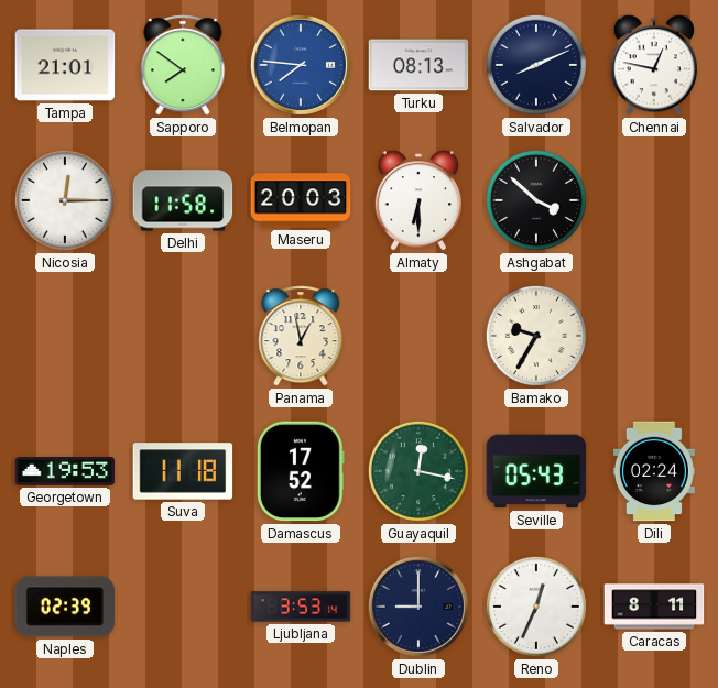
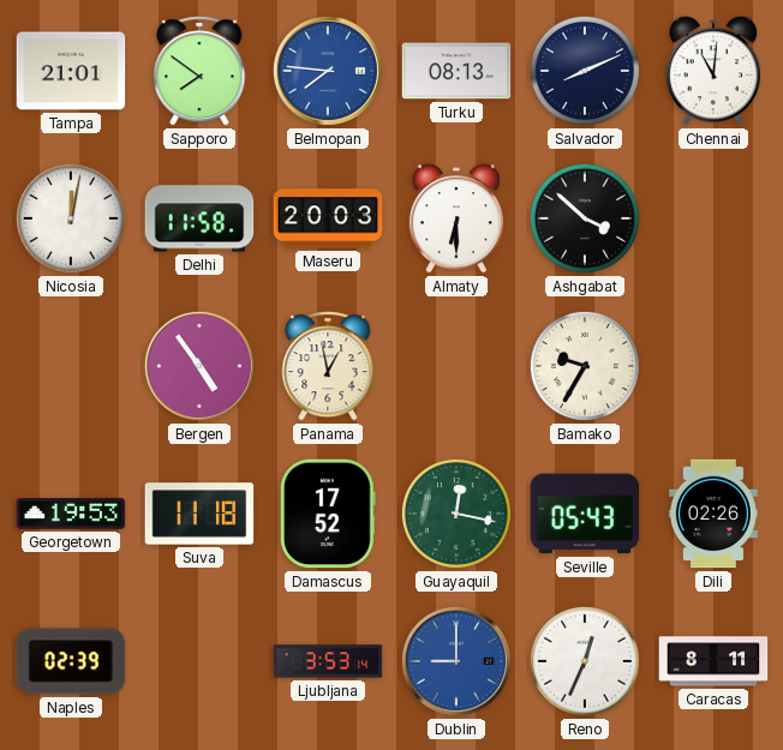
Chennai: 12:47 -> 11:01 (712, 71)
Nicosia: 12:15 -> 12:02 (71, 218)
Bergen: none -> 4:54 (199, 366)
Dili: 02:24 -> 02:26 (713, 514)
Dublin dial: navy -> blue (456, 661)
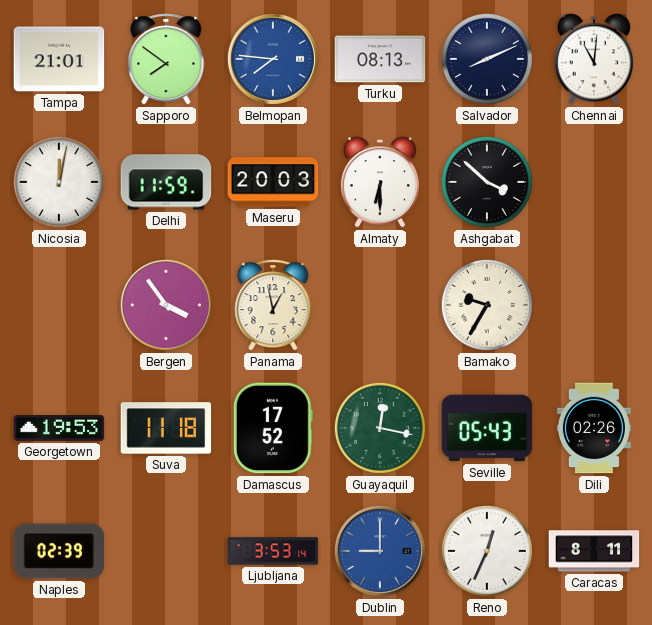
Delhi: 11:58 -> 11:59 (166, 182)
Bergen: 4:54 -> 3:54 (166, 305)
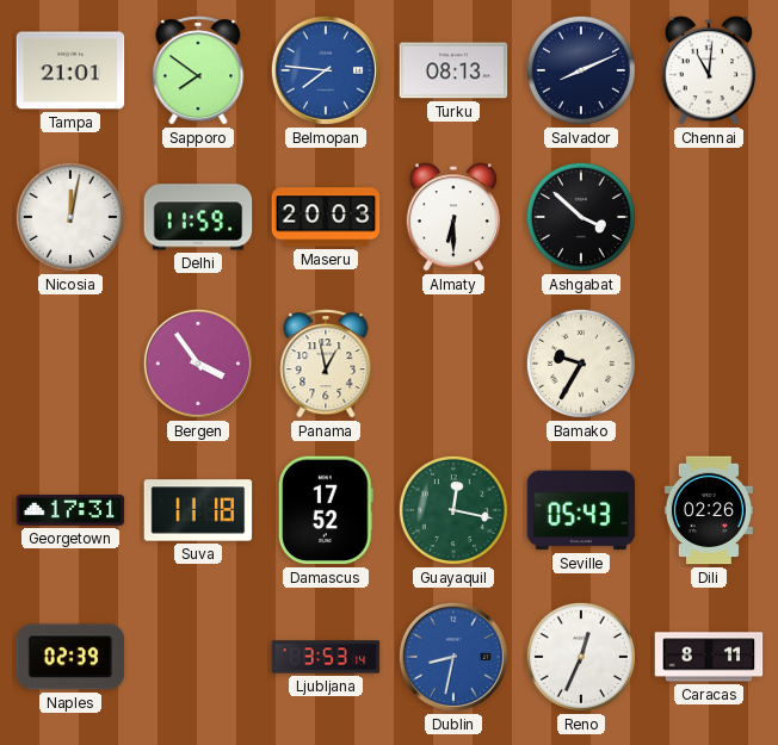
Georgetown: 19:53 -> 17:31 (70, 511)
Dublin: 9:00 -> 8:32 (453, 657)
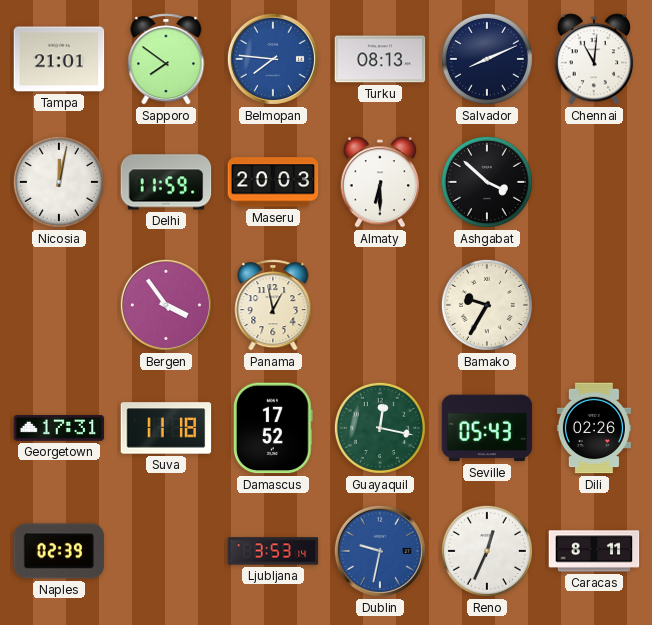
Dublin: 8:32 -> 9:32 (380, 551)
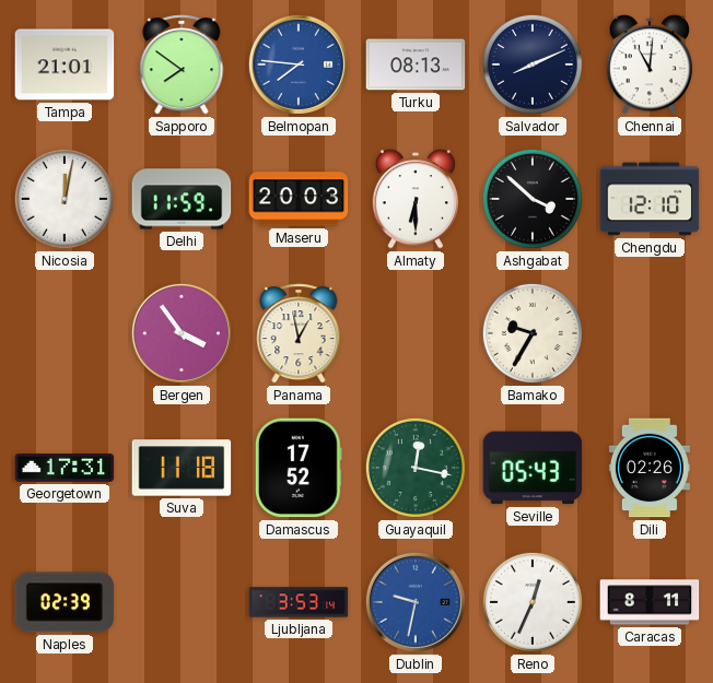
Chengdu: none -> 12:10 (650, 199)
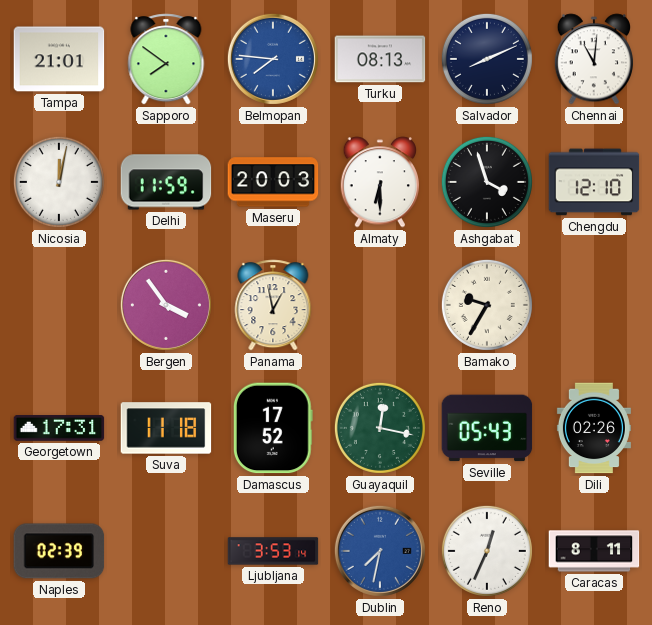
Ashgabat: 3:52 -> 3:57 (487, 182)
Dublin: 9:32 -> 7:32 (380, 551)
